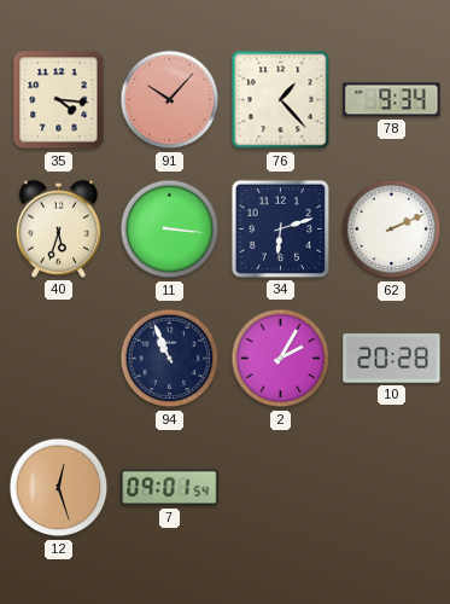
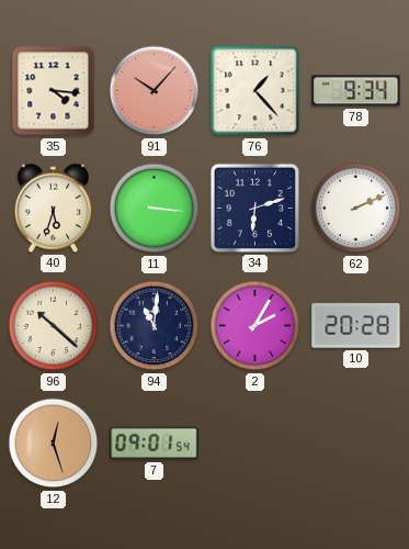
96: none -> 10:22 (54, 326)
94: 10:56 -> 11:01 (155, 326)
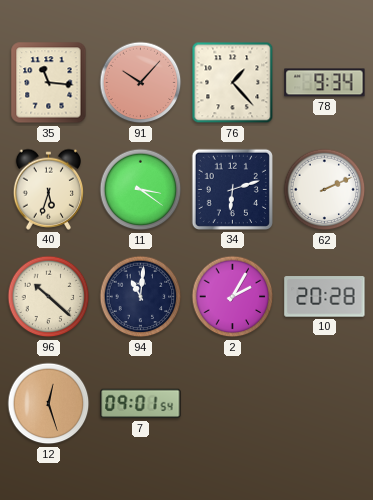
35: 4:16 -> 11:16 (49, 83)
11: 3:16 -> 3:21 (141, 190)
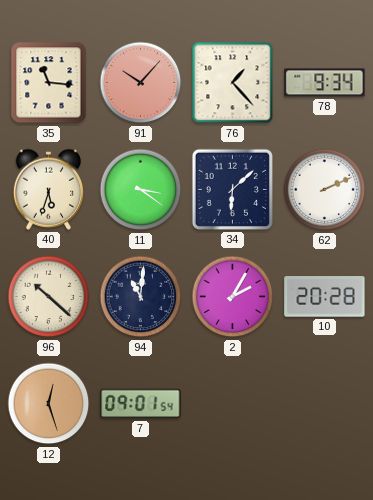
34: 6:12 -> 6:08 (232, 189)
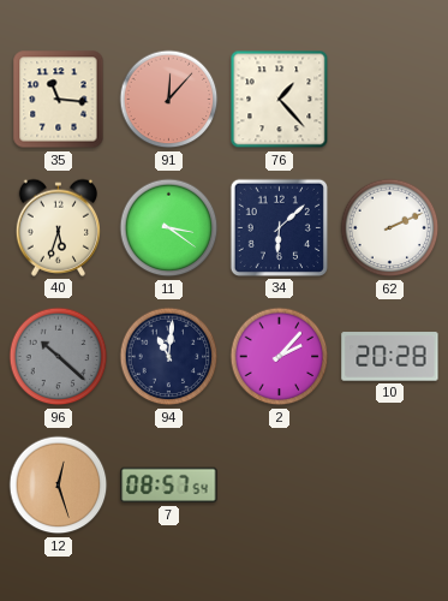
91: 10:07 -> 12:07 (169, 100)
78: 9:34 -> none (325, 83)
96 dial: cream -> grey (59, 357)
2: 2:05 -> 2:07 (280, 357)
7: 09:01 -> 08:57 (169, 486)
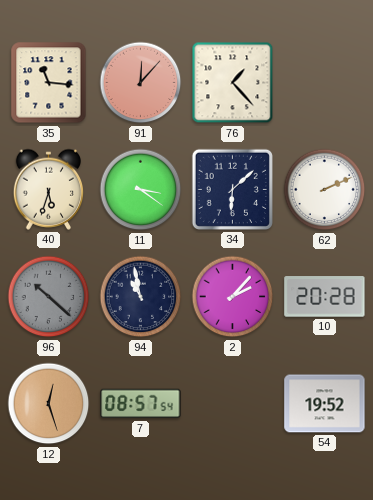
94: 11:01 -> 10:58 (141, 297)
54: none -> 19:52 (325, 404)
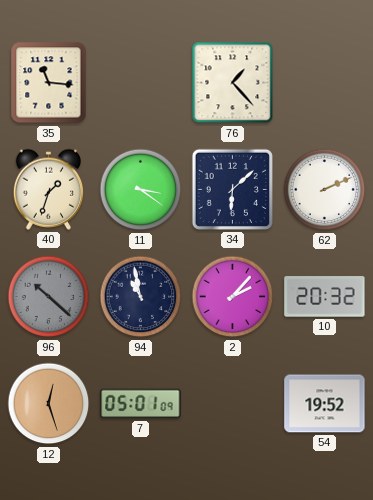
91: 12:07 -> none (141, 83)
40: 5:33 -> 1:33 (48, 189)
10: 20:28 -> 20:32 (325, 297)
7: 08:57 -> 05:01 (141, 404)
